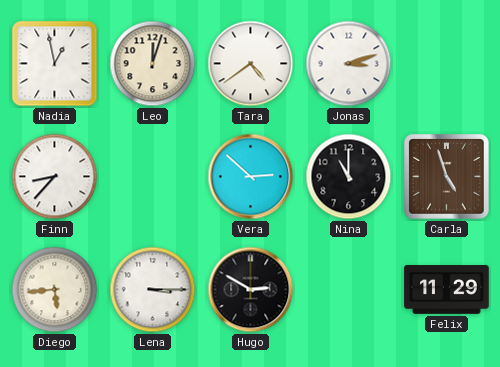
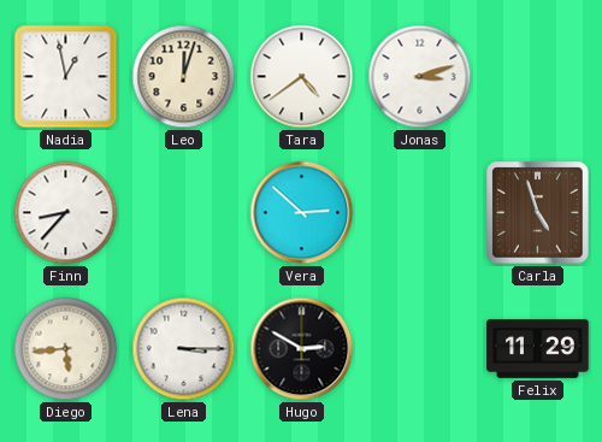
Nina: 11:00 -> none (349, 177)
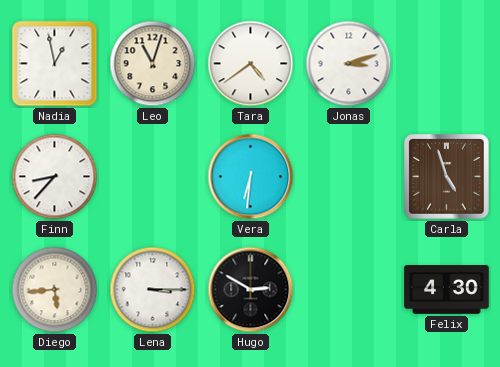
Leo: 12:03 -> 11:03 (153, 64)
Vera: 2:52 -> 6:31 (251, 177)
Felix: 11:29 -> 4:30 (447, 290)
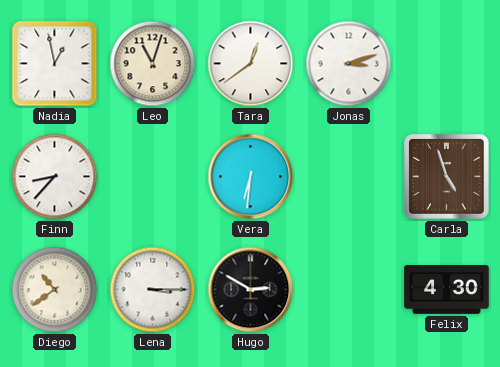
Tara: 4:39 -> 12:39 (251, 64)
Diego: 5:44 -> 10:39 (55, 290)
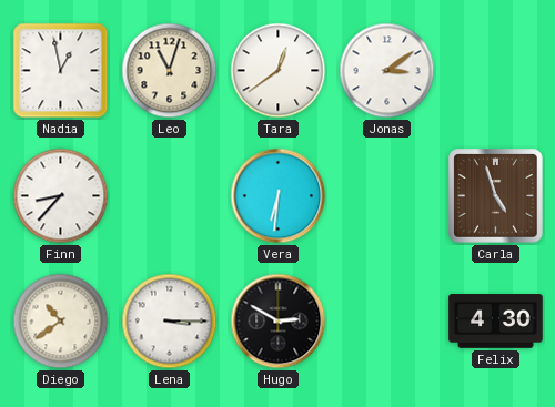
Jonas: 3:12 -> 3:09 (387, 71)
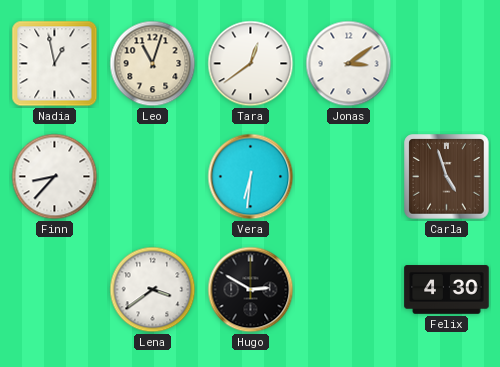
Diego: 10:39 -> none (61, 322)
Lena: 3:15 -> 3:39 (153, 290)
